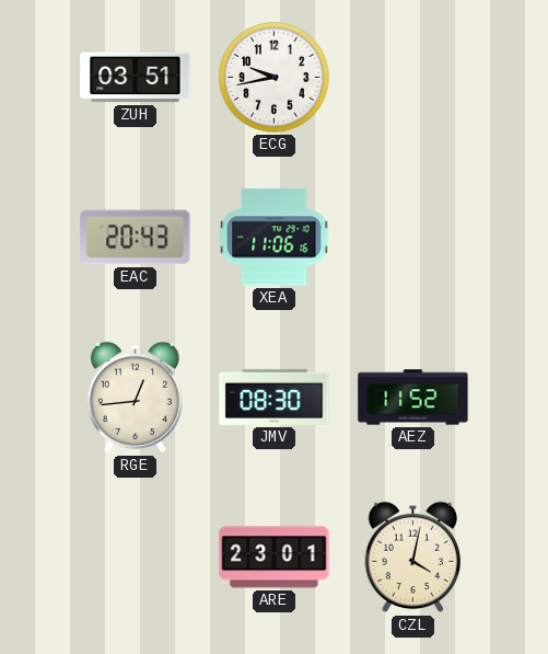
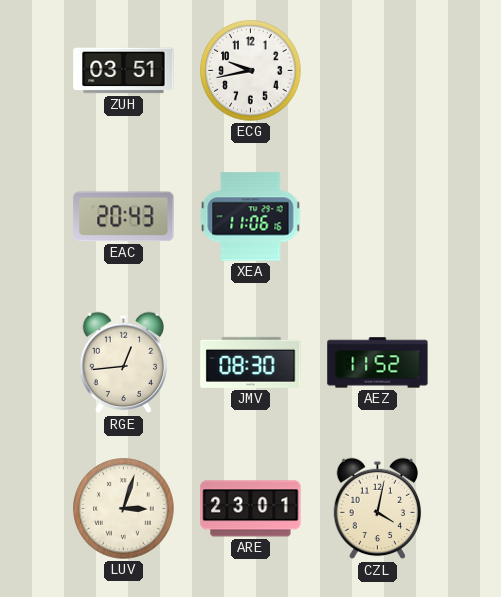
LUV: none -> 3:03 (124, 509)
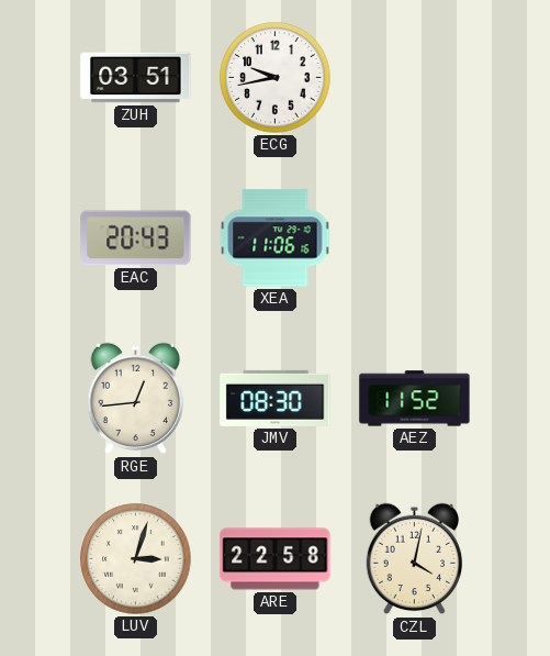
ARE: 23:01 -> 22:58 (276, 559)
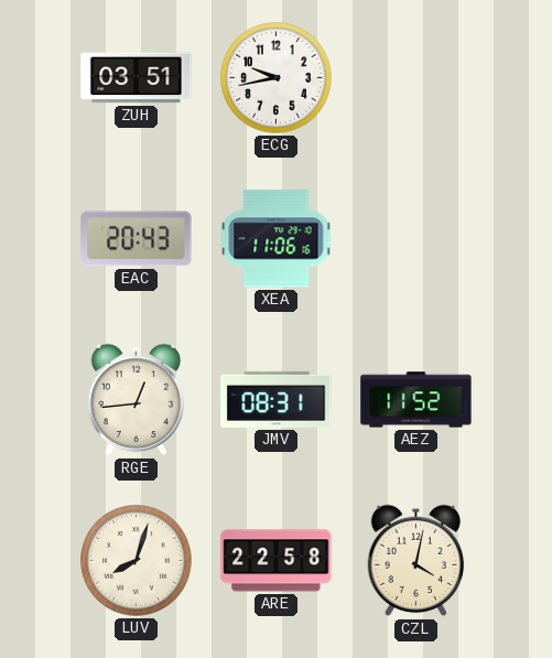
JMV: 08:30 -> 08:31 (277, 399)
LUV: 3:03 -> 8:03 (137, 561)
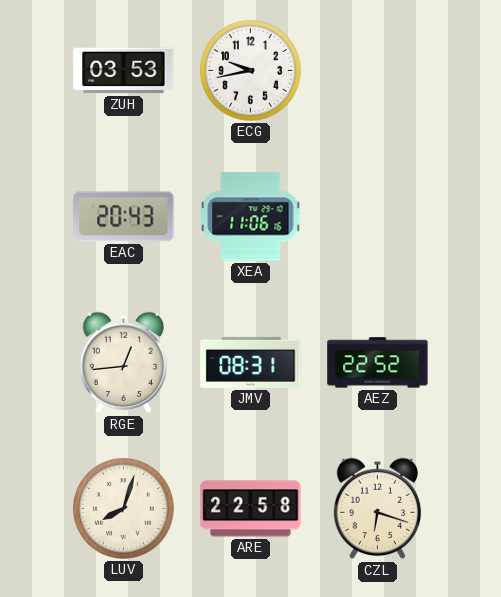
ZUH: 03:51 -> 03:53 (124, 71)
AEZ: 11:52 -> 22:52 (378, 363)
CZL: 4:02 -> 6:18 (378, 509)
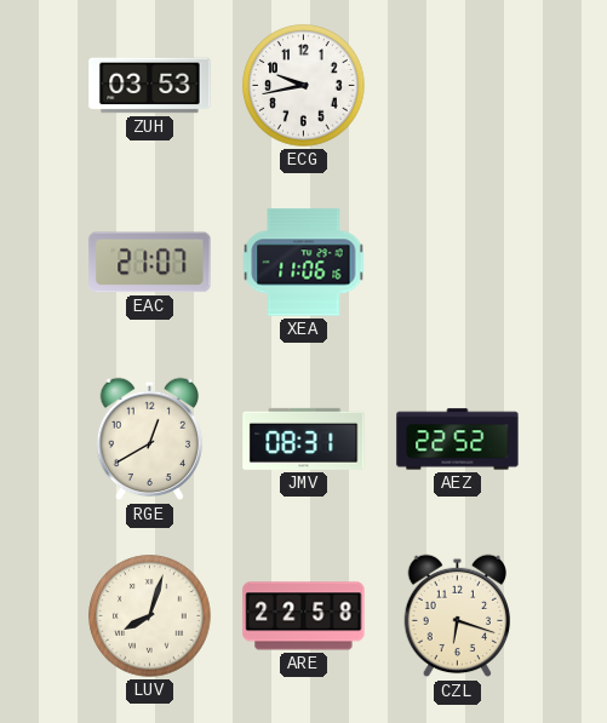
EAC: 20:43 -> 21:07 (150, 263)
RGE: 12:44 -> 12:40 (150, 440)
